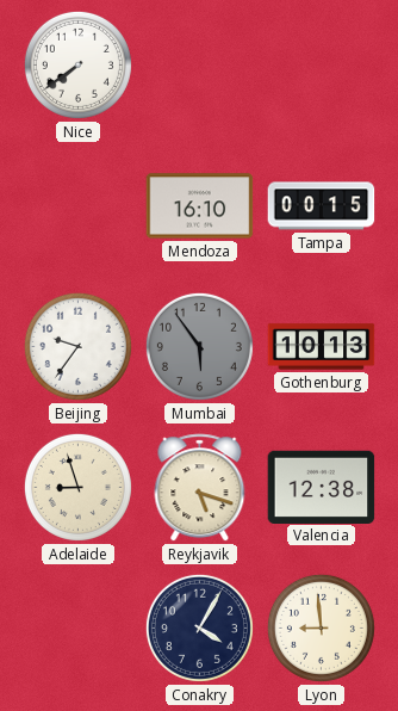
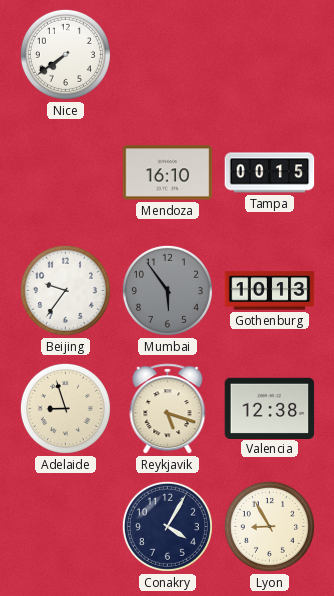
Lyon: 8:59 -> 8:55 (269, 526)
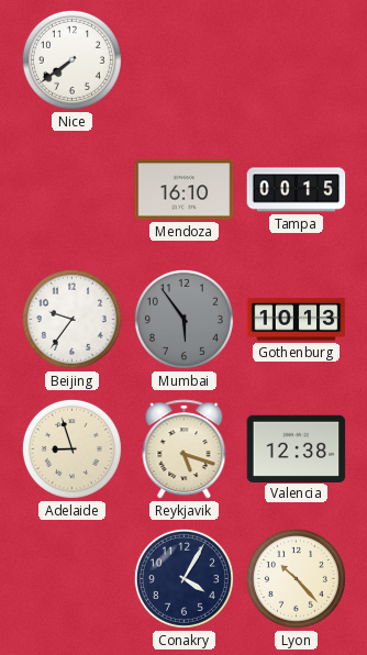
Lyon: 8:55 -> 10:23 (296, 578)
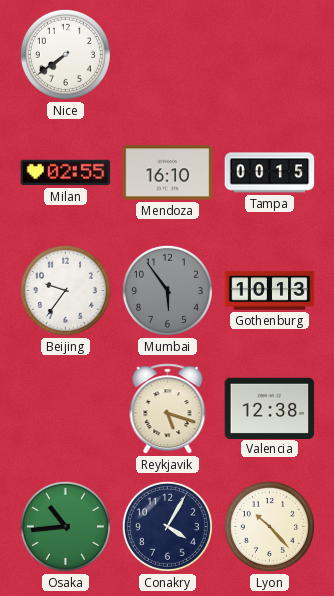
Milan: none -> 02:55 (66, 173)
Adelaide: 8:57 -> none (71, 448)
Osaka: none -> 10:44 (65, 526)
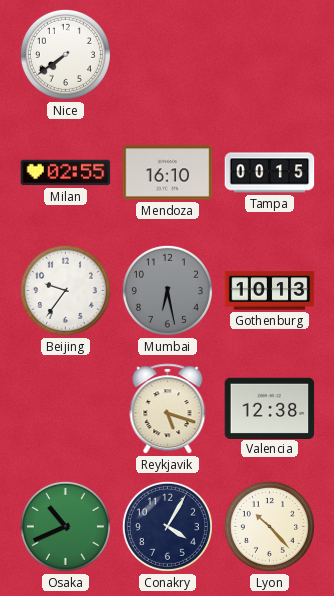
Mumbai: 5:54 -> 6:28 (167, 290)
Osaka: 10:44 -> 10:41 (65, 526)
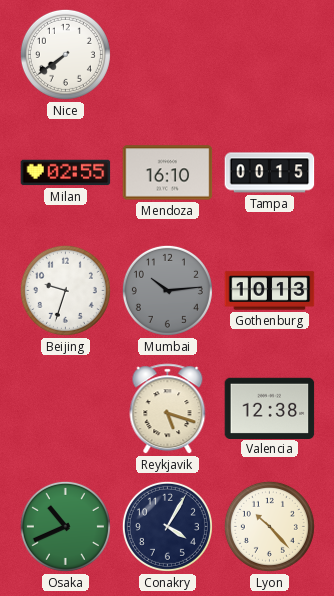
Beijing: 9:36 -> 9:33 (65, 290)
Mumbai: 6:28 -> 10:14 (167, 290)
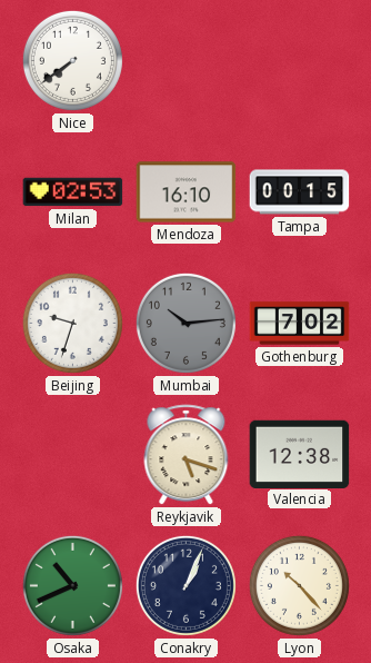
Milan: 02:55 -> 02:53 (73, 192)
Gothenburg: 10:13 -> 7:02 (300, 324)
Conakry: 4:05 -> 1:04 (185, 585)
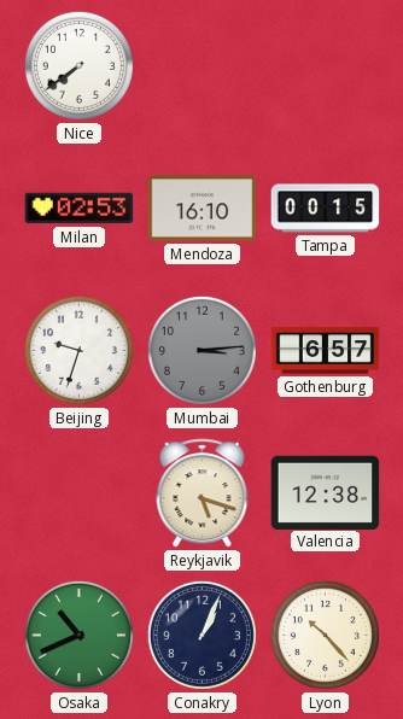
Mumbai: 10:14 -> 3:14 (201, 350)
Gothenburg: 7:02 -> 6:57 (326, 351)
